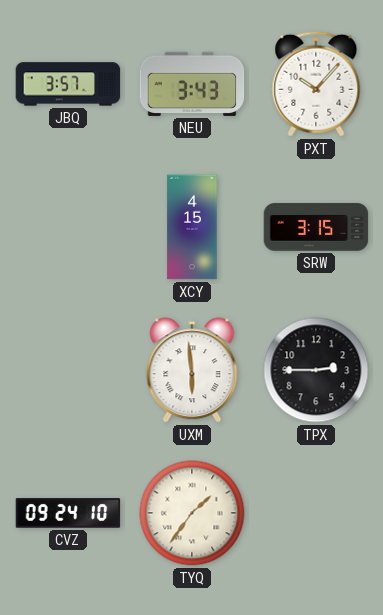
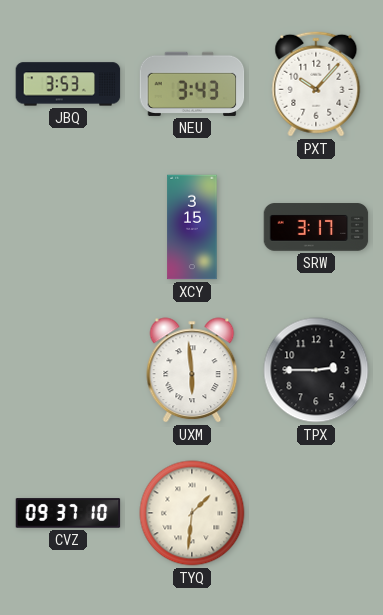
JBQ: 3:57 -> 3:53 (68, 84)
XCY: 4:15 -> 3:15 (192, 227)
SRW: 3:15 -> 3:17 (316, 227)
CVZ: 09:24 -> 09:37 (68, 513)
TYQ: 1:36 -> 1:31 (192, 513)
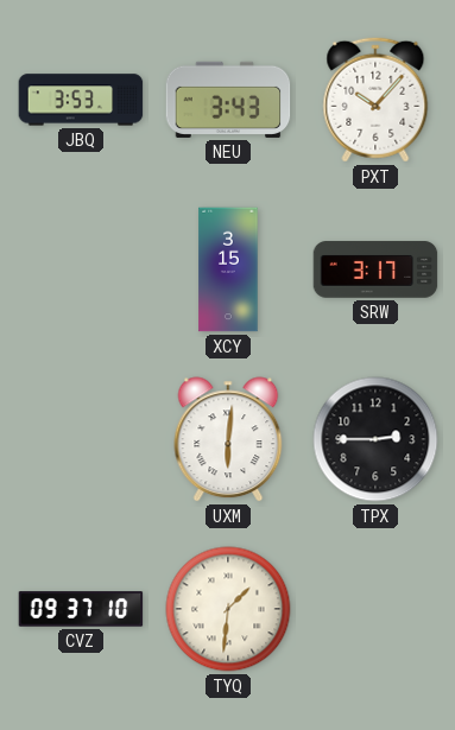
UXM: 5:59 -> 6:01 (228, 439)
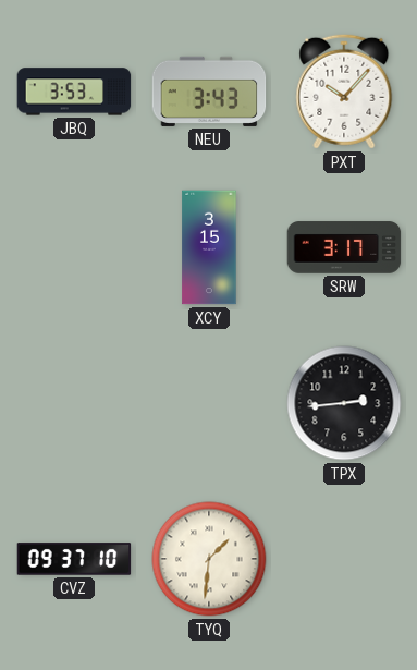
UXM: 6:01 -> none (228, 439)
TPX: 2:45 -> 2:44 (344, 403)
